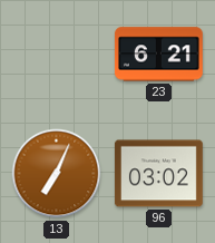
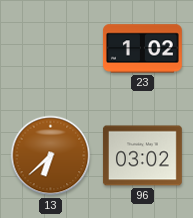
23: 6:21 -> 1:02 (142, 49)
13: 7:04 -> 6:38 (51, 156)
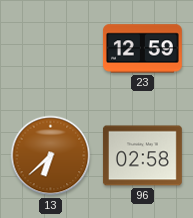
23: 1:02 -> 12:59 (142, 49)
96: 03:02 -> 02:58 (142, 156)
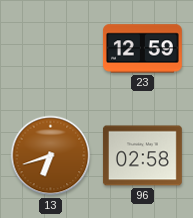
13: 6:38 -> 6:42 (51, 156)
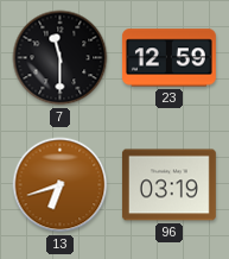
7: none -> 11:30 (61, 58)
96: 02:58 -> 03:19 (168, 185)
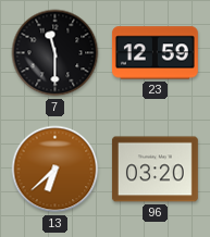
13: 6:42 -> 6:38 (55, 170)
96: 03:19 -> 03:20 (155, 170)
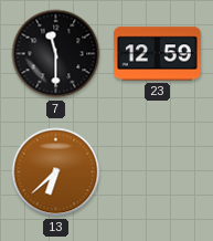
96: 03:20 -> none (155, 170)
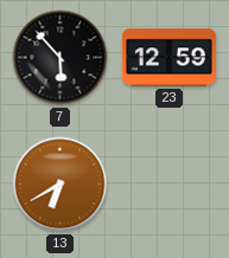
7: 11:30 -> 5:53 (61, 58)
13: 6:38 -> 6:40 (61, 185)
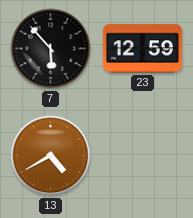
13: 6:40 -> 4:40 (51, 156)
